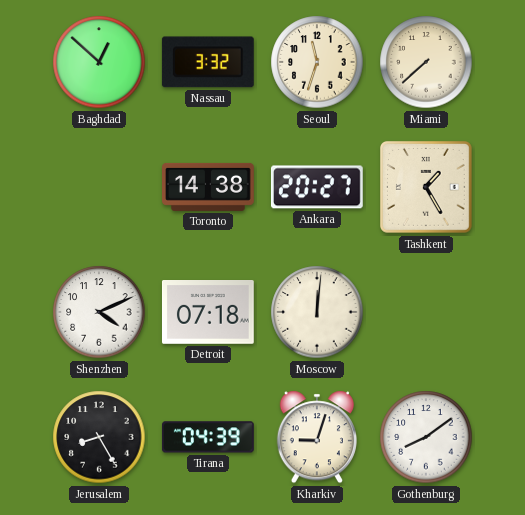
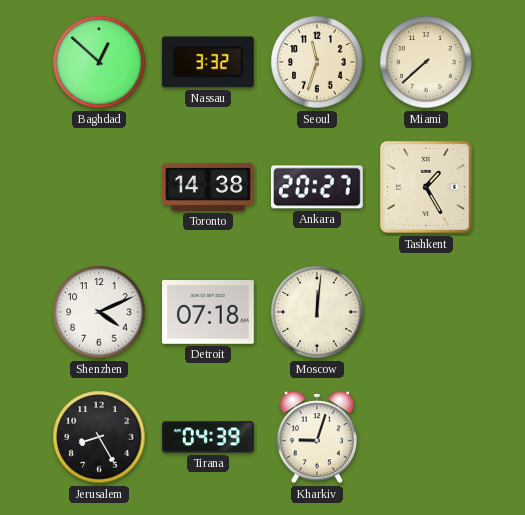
Gothenburg: 8:09 -> none (426, 437)
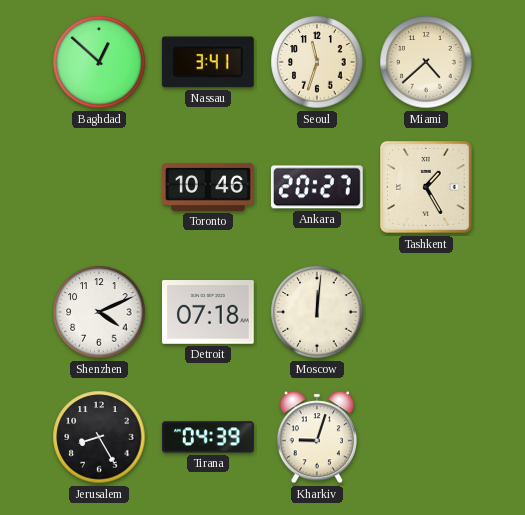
Nassau: 3:32 -> 3:41 (208, 62)
Miami: 7:38 -> 4:38 (426, 62)
Toronto: 14:38 -> 10:46 (209, 187)
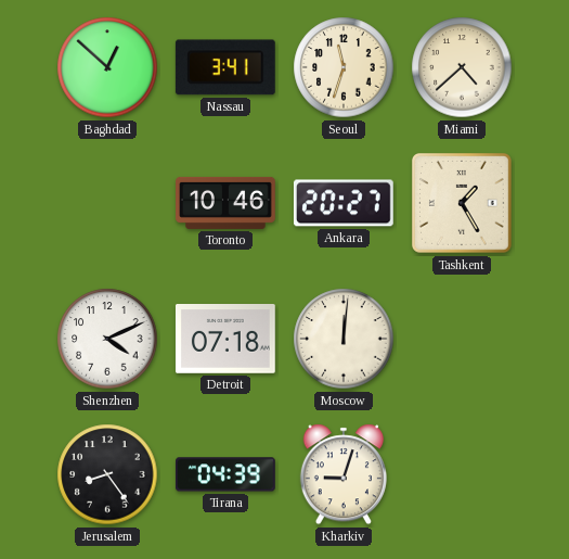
Jerusalem: 8:25 -> 8:24 (107, 474)
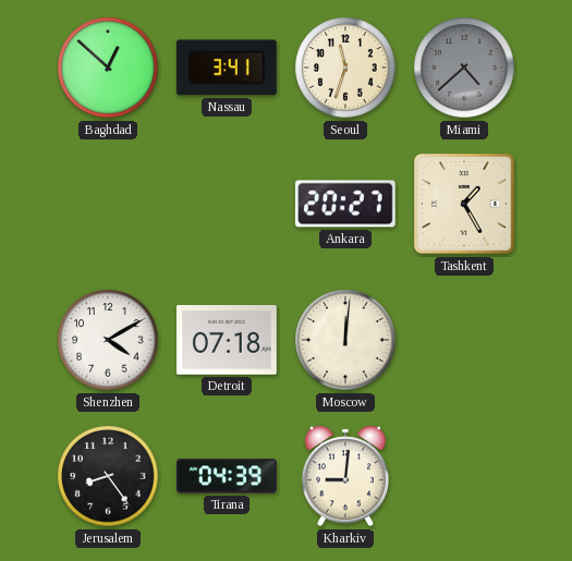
Miami dial: cream -> grey (464, 68)
Toronto: 10:46 -> none (227, 203)
Shenzhen: 4:11 -> 4:10 (108, 340)
Kharkiv: 9:03 -> 9:01 (345, 476)
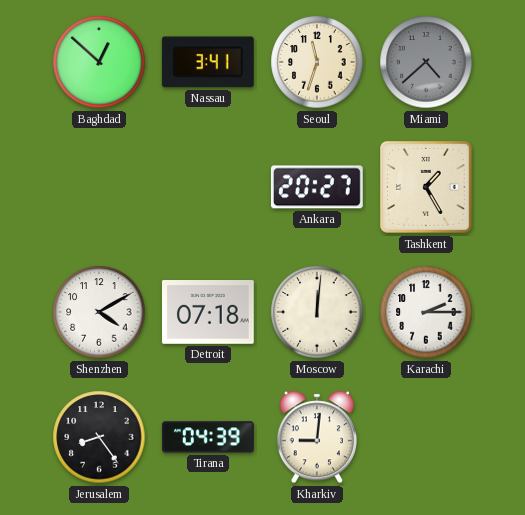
Karachi: none -> 2:15 (426, 312)
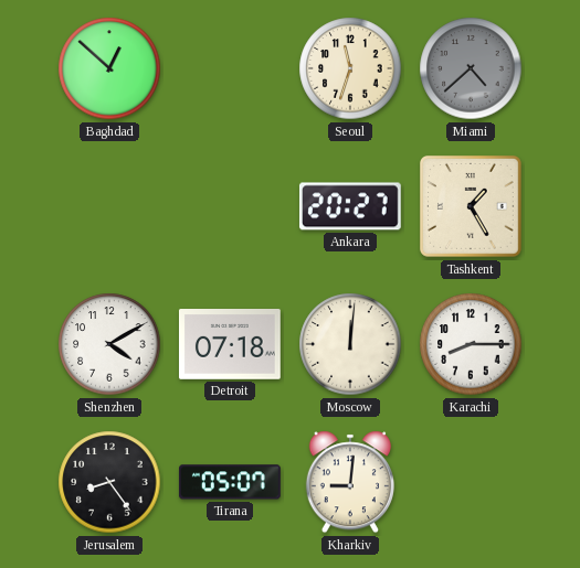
Nassau: 3:41 -> none (208, 62)
Karachi: 2:15 -> 8:15 (471, 344)
Tirana: 04:39 -> 05:07 (230, 482)
